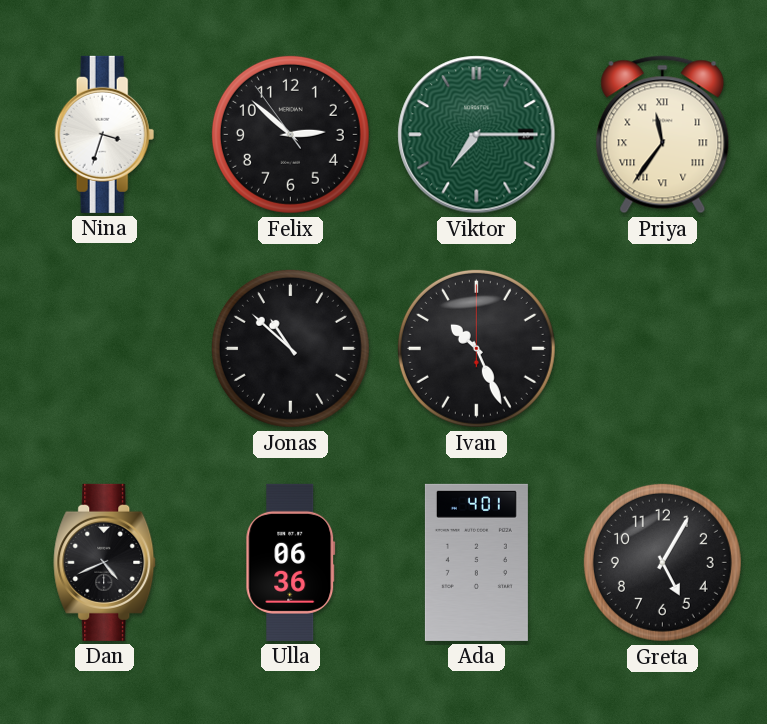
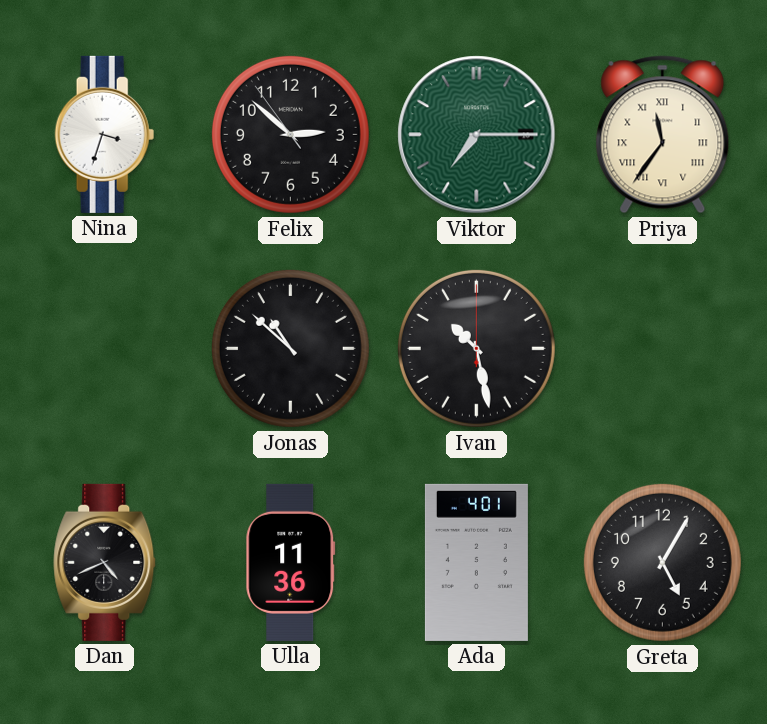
Ivan: 10:26 -> 10:28 (476, 348)
Ulla: 06:36 -> 11:36 (291, 562)
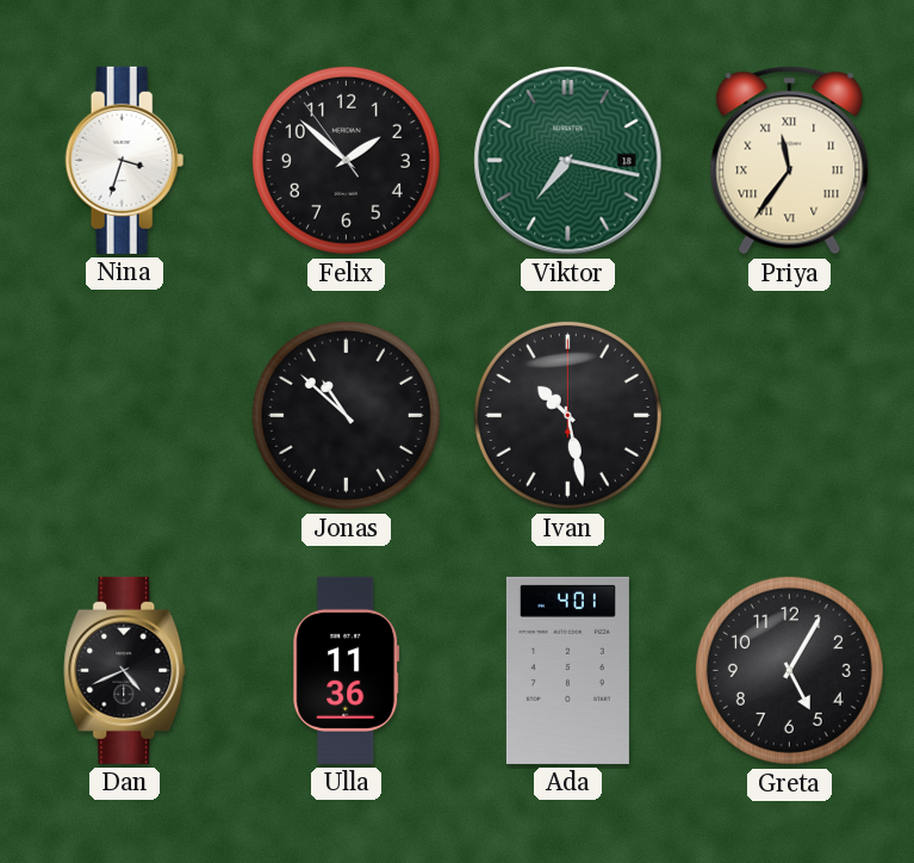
Felix: 2:51 -> 1:51 (346, 160)
Viktor: 7:15 -> 7:17 (568, 161)
